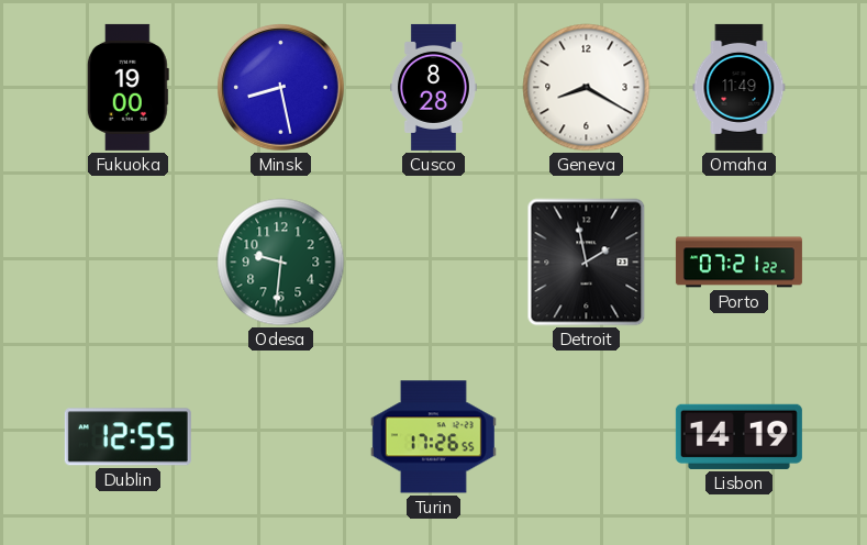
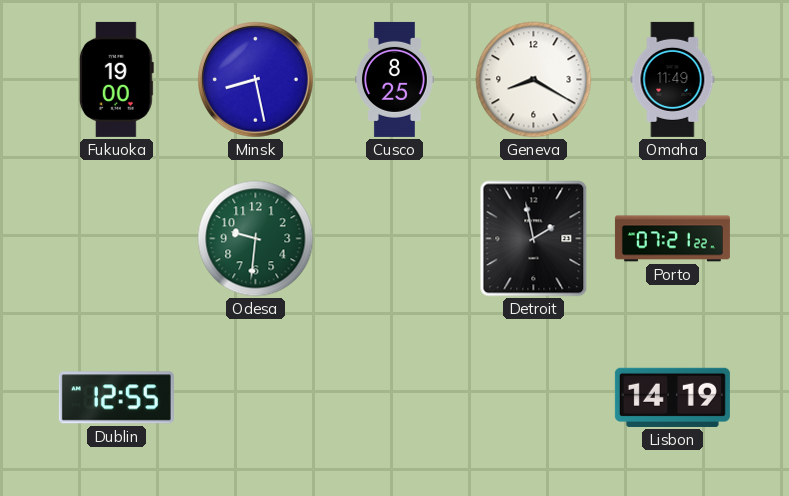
Cusco: 8:28 -> 8:25 (394, 79)
Turin: 17:26 -> none (433, 437)
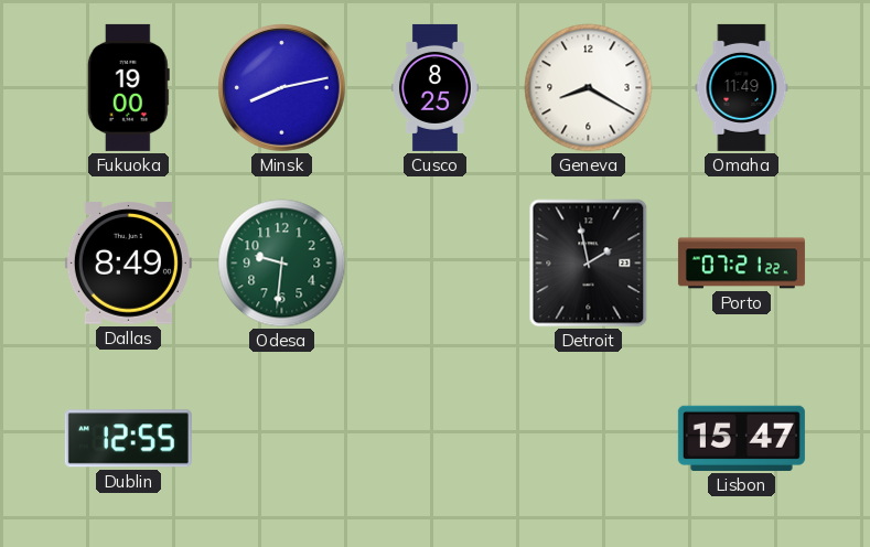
Minsk: 8:28 -> 8:13 (282, 88)
Dallas: none -> 8:49 (128, 264)
Lisbon: 14:19 -> 15:47 (741, 438)
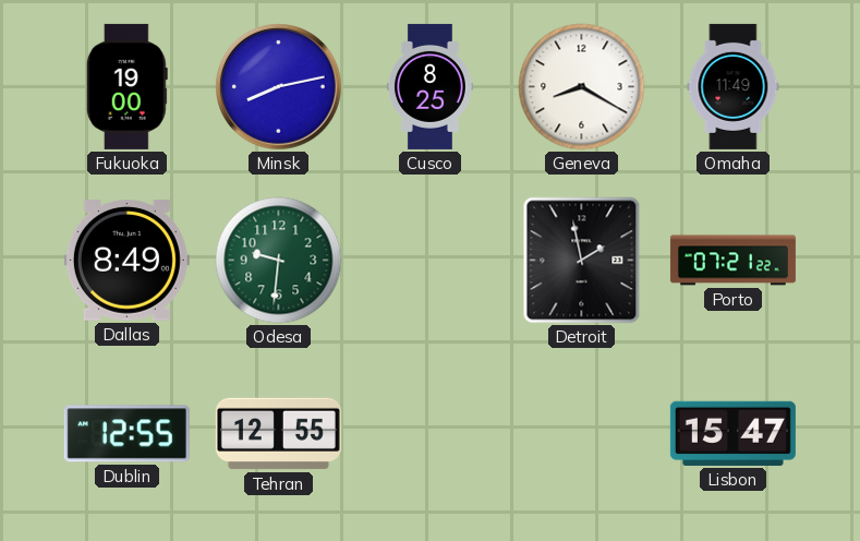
Tehran: none -> 12:55 (278, 434)
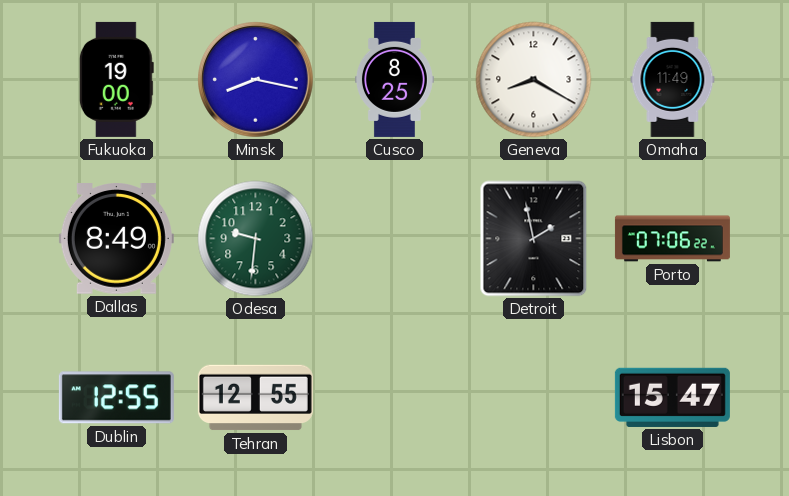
Minsk: 8:13 -> 8:17 (256, 80)
Porto: 07:21 -> 07:06 (672, 239)
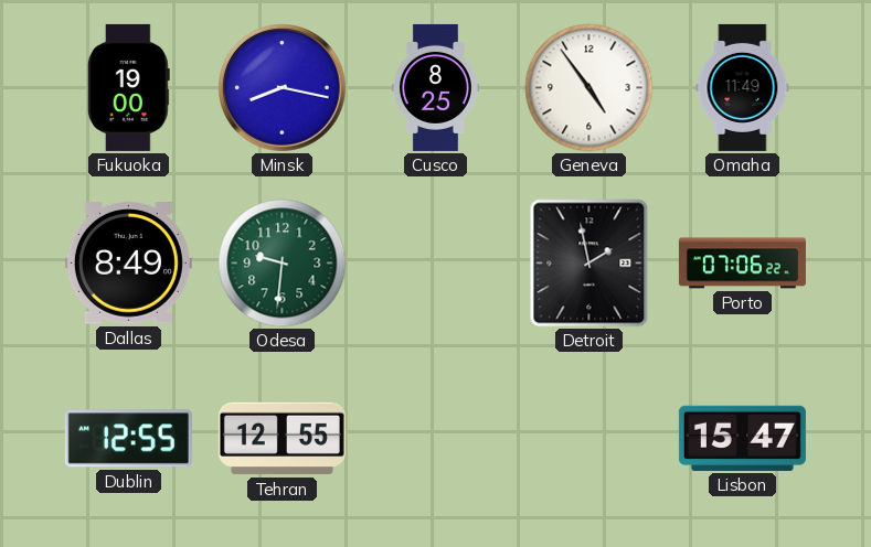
Geneva: 8:20 -> 4:54 (589, 88)
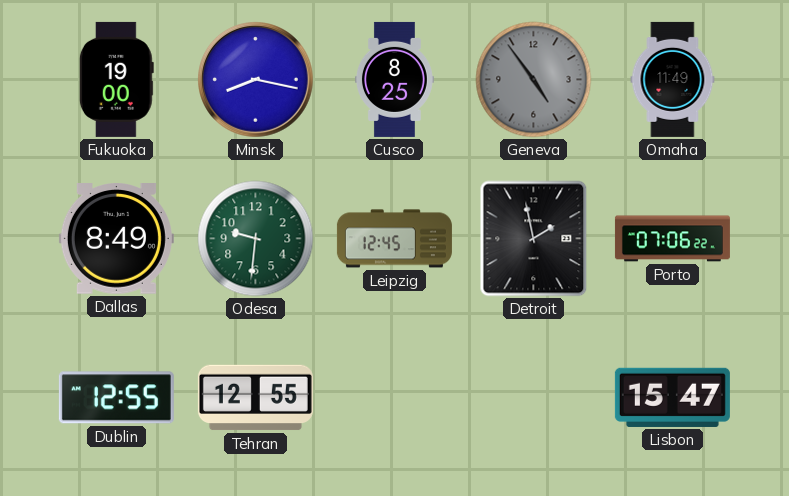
Geneva dial: white -> grey (534, 80)
Leipzig: none -> 12:45 (394, 239)
